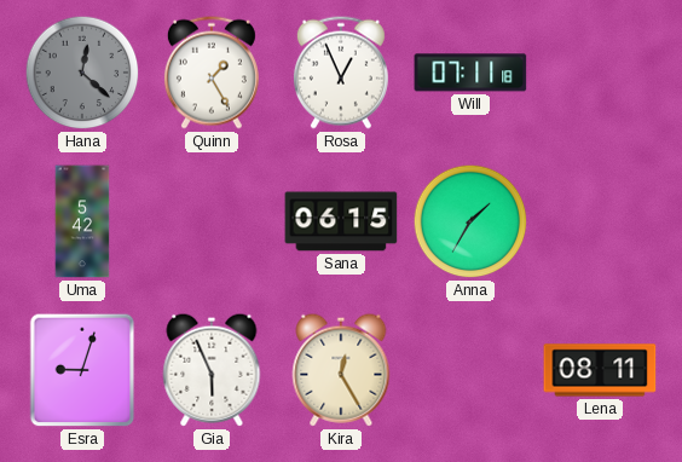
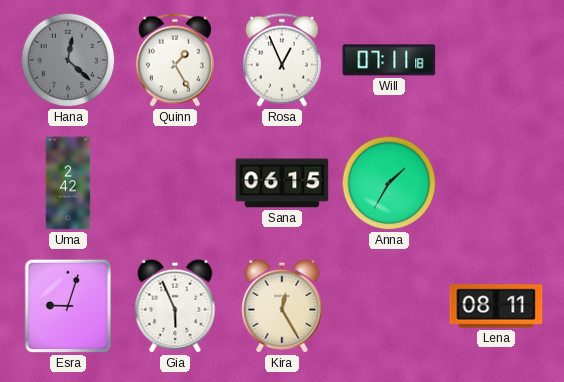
Uma: 5:42 -> 2:42 (68, 183)
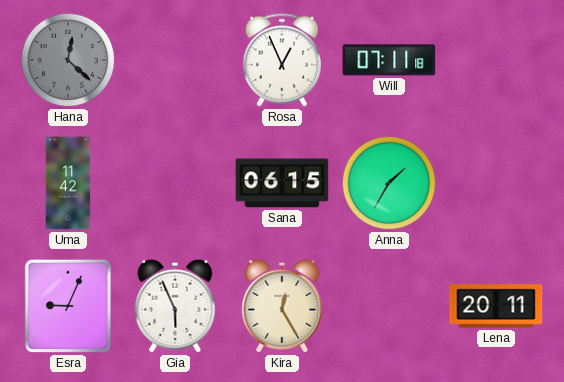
Quinn: 1:25 -> none (175, 60)
Uma: 2:42 -> 11:42 (68, 183)
Esra: 9:03 -> 9:04 (68, 306)
Lena: 08:11 -> 20:11 (496, 306)
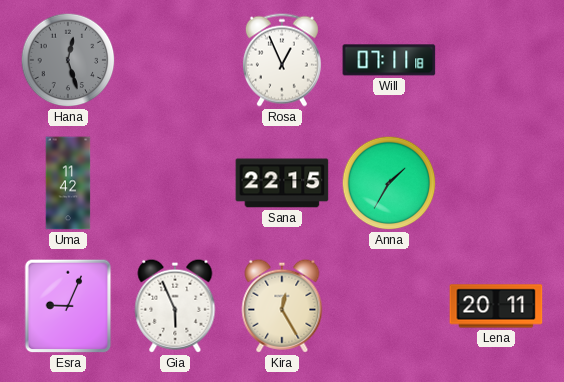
Hana: 12:22 -> 12:27 (68, 60)
Sana: 06:15 -> 22:15 (282, 183)
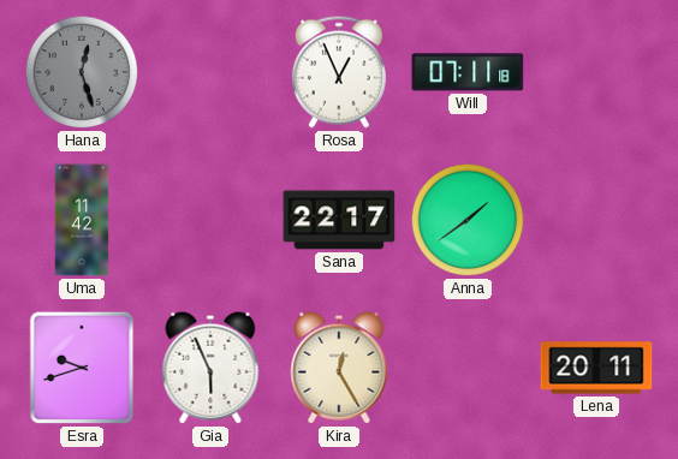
Sana: 22:15 -> 22:17 (339, 220)
Anna: 1:35 -> 1:39 (468, 220)
Esra: 9:04 -> 9:42 (82, 368)
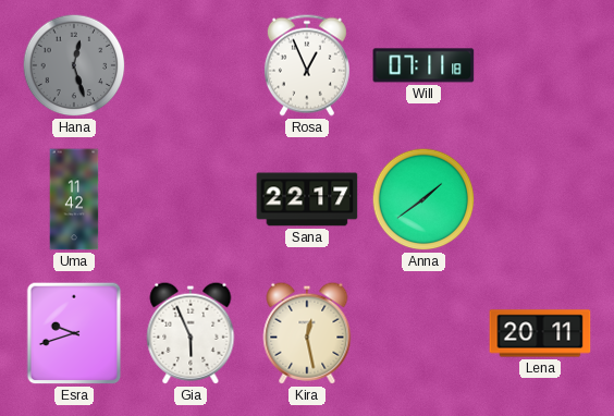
Kira: 12:25 -> 12:28 (307, 333)
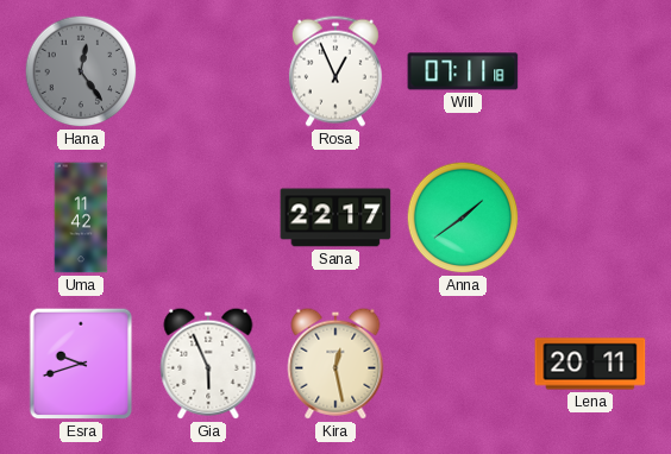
Hana: 12:27 -> 12:24 (81, 71)
